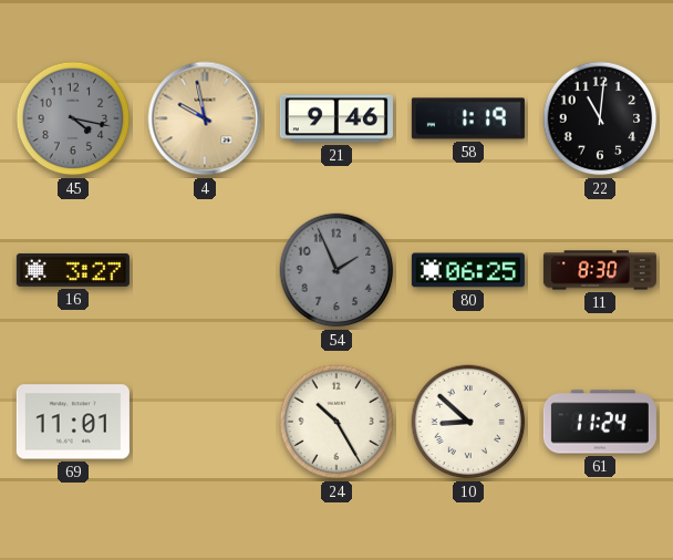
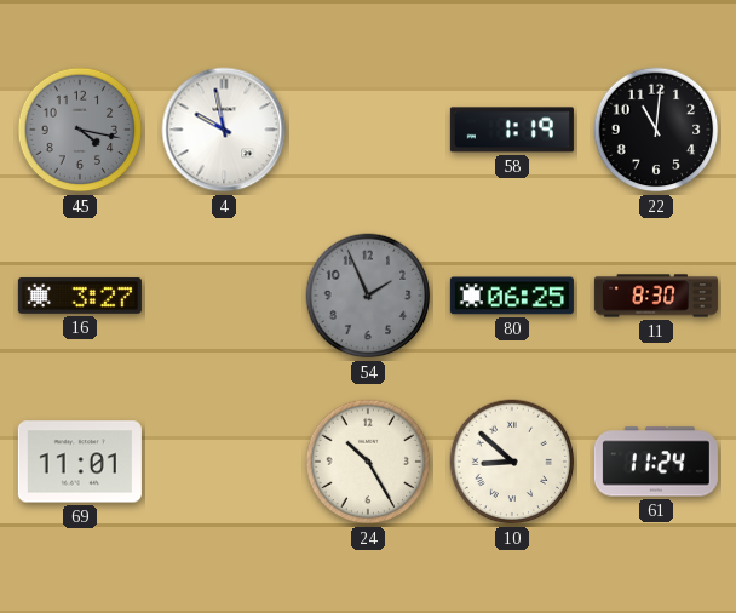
4 dial: champagne -> white (224, 130)
21: 9:46 -> none (336, 118)
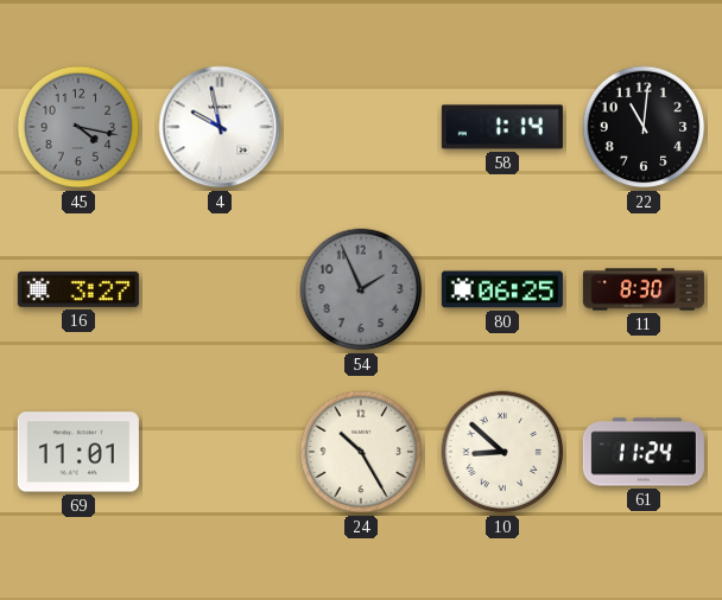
58: 1:19 -> 1:14 (502, 127)
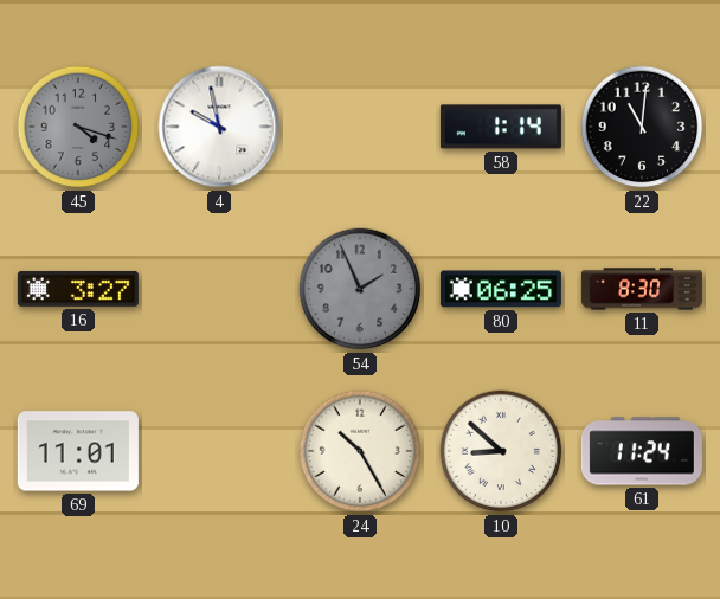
45: 4:17 -> 4:18 (78, 127)
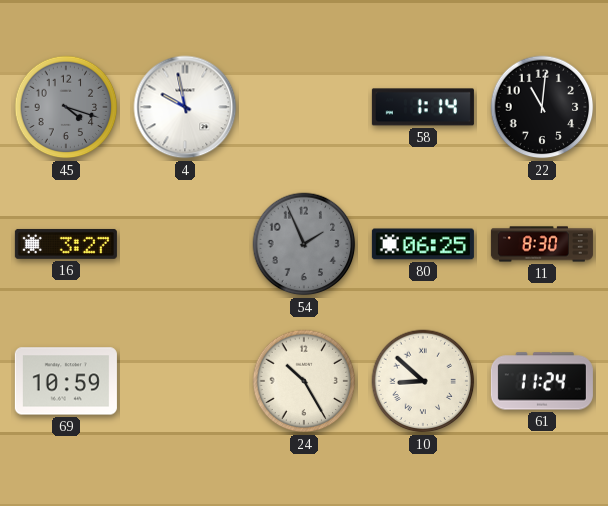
69: 11:01 -> 10:59 (66, 381)
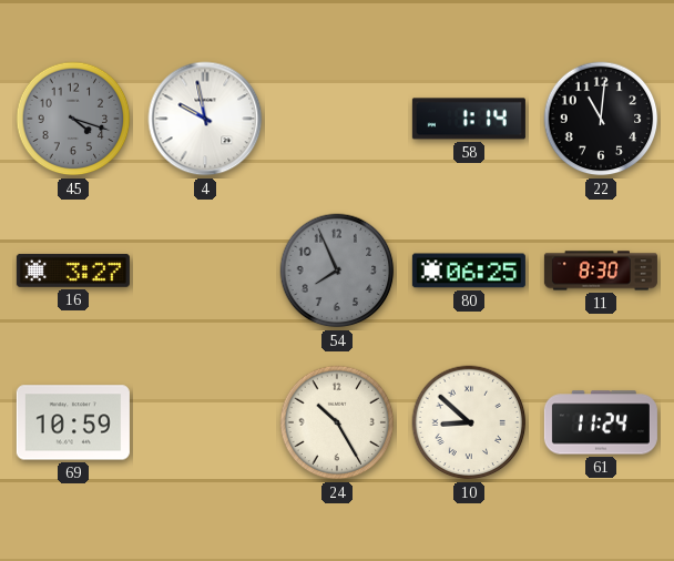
54: 1:56 -> 7:56 (337, 271)
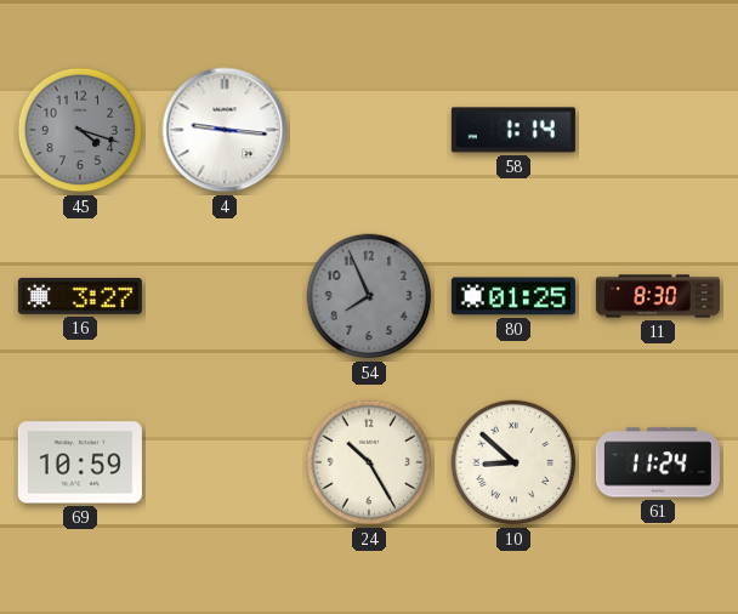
4: 9:58 -> 9:16 (225, 130)
22: 11:01 -> none (601, 119)
80: 06:25 -> 01:25 (513, 296)
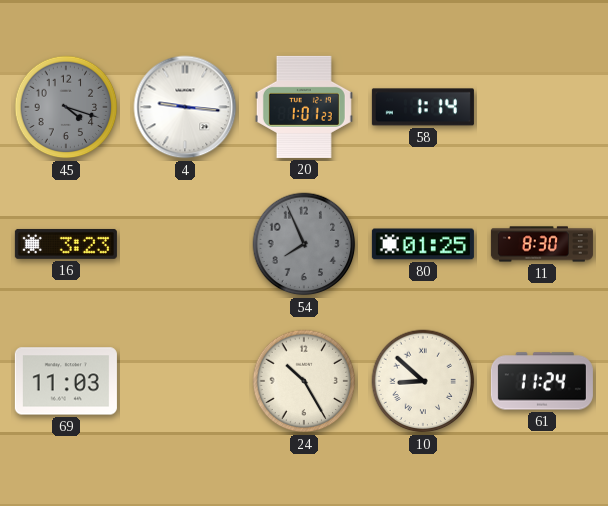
20: none -> 1:01 (304, 107)
16: 3:27 -> 3:23 (66, 244)
69: 10:59 -> 11:03 (66, 381)
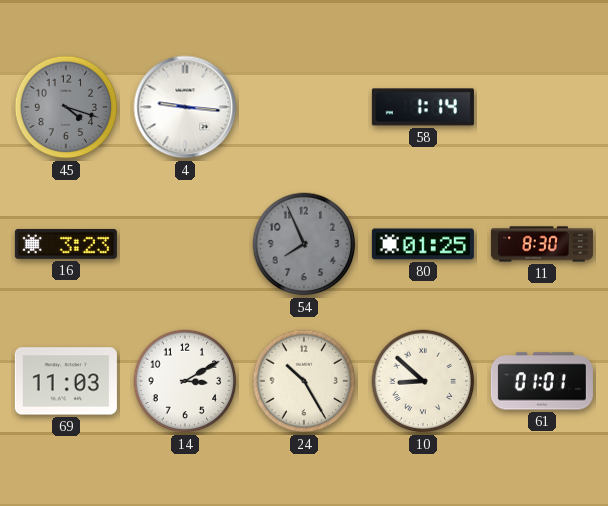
20: 1:01 -> none (304, 107)
14: none -> 3:10 (185, 381)
61: 11:24 -> 01:01 (542, 381)
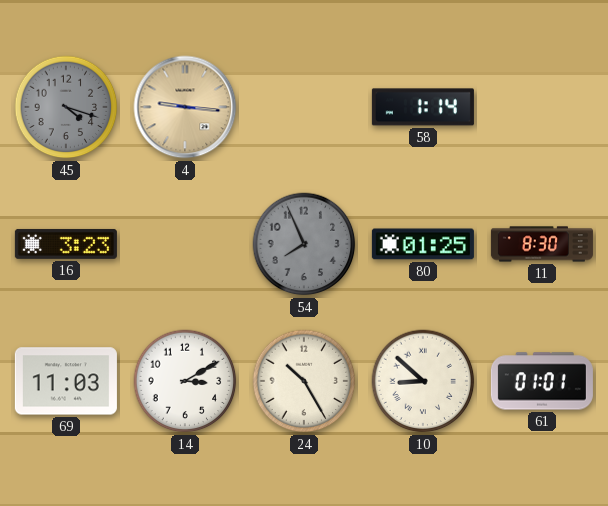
4 dial: white -> champagne (185, 107)
